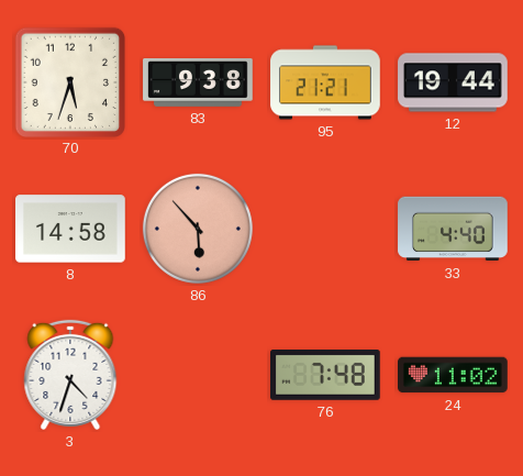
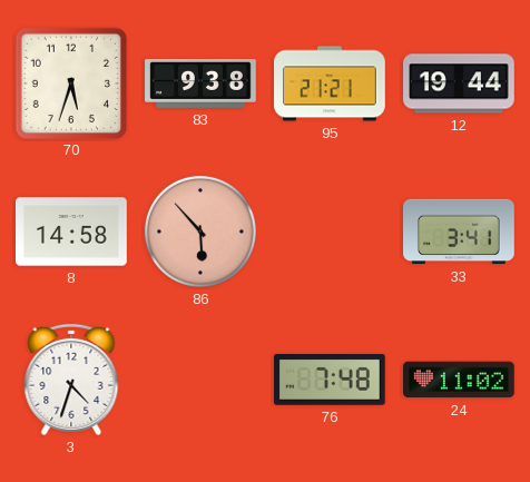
33: 4:40 -> 3:41 (459, 232)
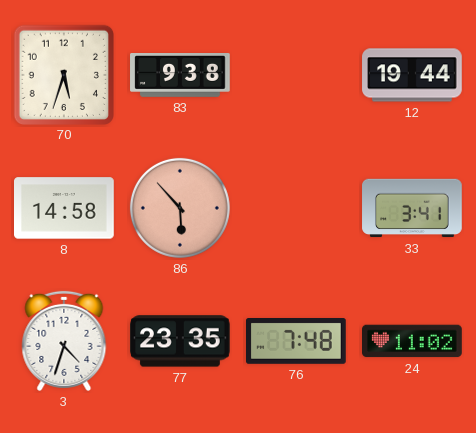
95: 21:21 -> none (330, 83)
77: none -> 23:35 (181, 341)
